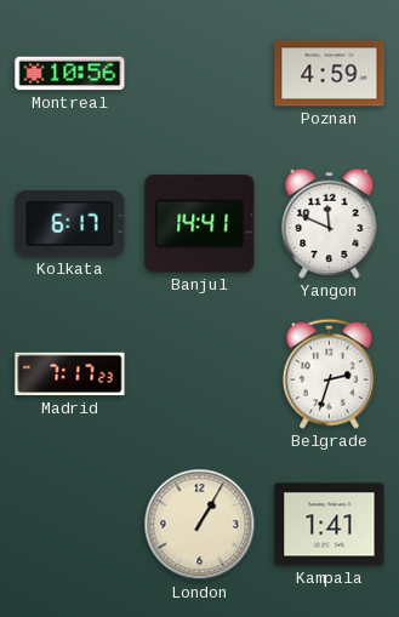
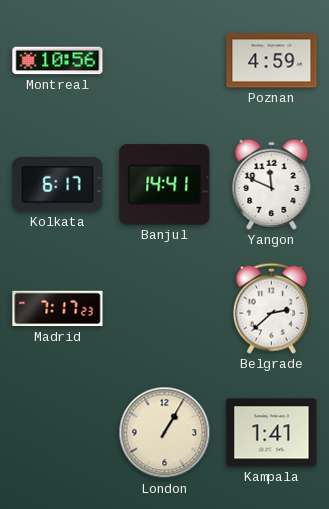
Belgrade: 2:33 -> 2:38 (271, 308)
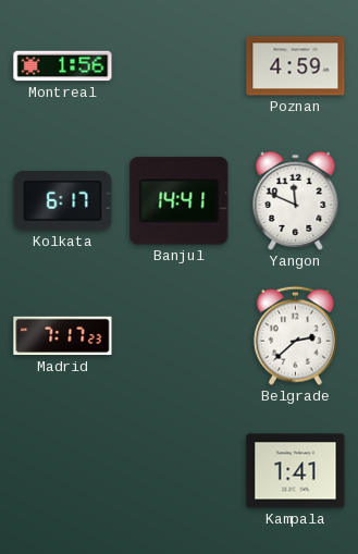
Montreal: 10:56 -> 1:56 (63, 66)
London: 1:05 -> none (165, 433)
